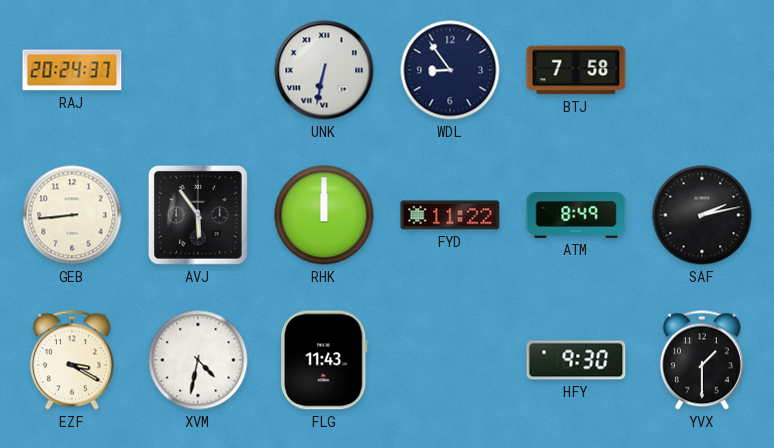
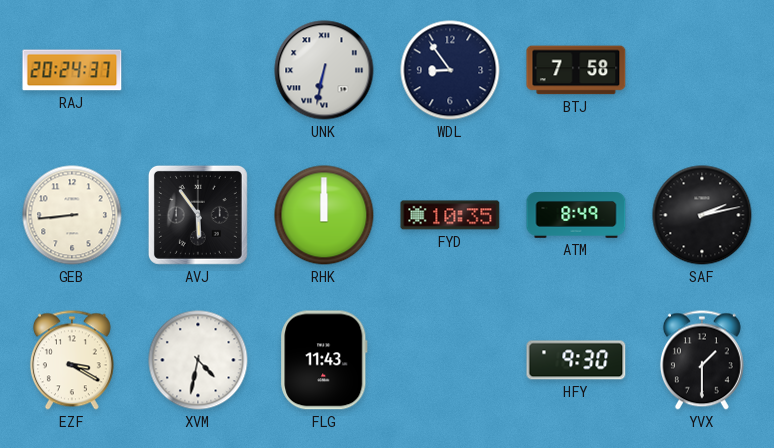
FYD: 11:22 -> 10:35 (450, 215)
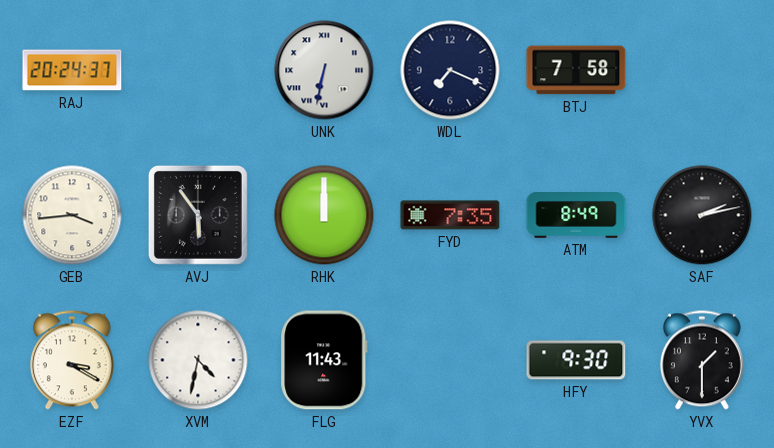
WDL: 8:54 -> 7:19 (450, 70)
GEB: 8:44 -> 3:44 (72, 215)
FYD: 10:35 -> 7:35 (450, 215)
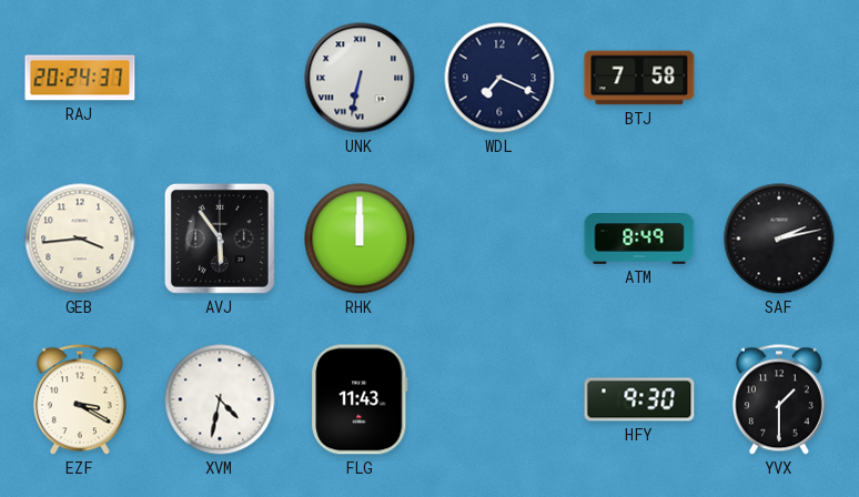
FYD: 7:35 -> none (450, 215)
